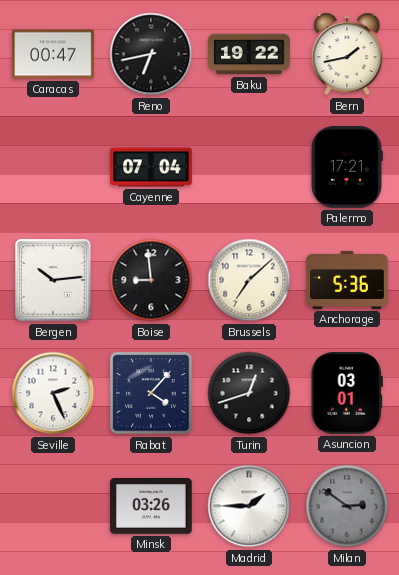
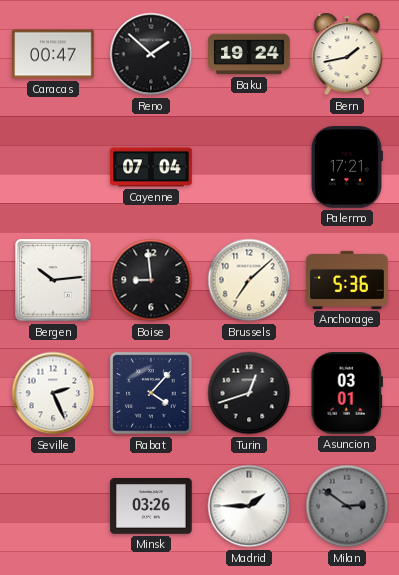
Reno: 6:43 -> 1:52 (151, 54)
Baku: 19:22 -> 19:24 (249, 54)
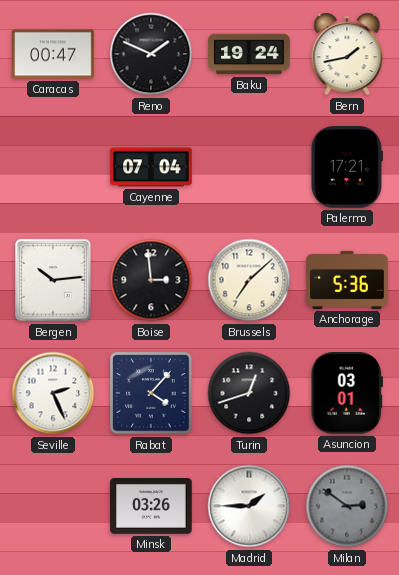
Reno: 1:52 -> 1:49 (151, 54)
Boise: 8:59 -> 2:59 (151, 280)
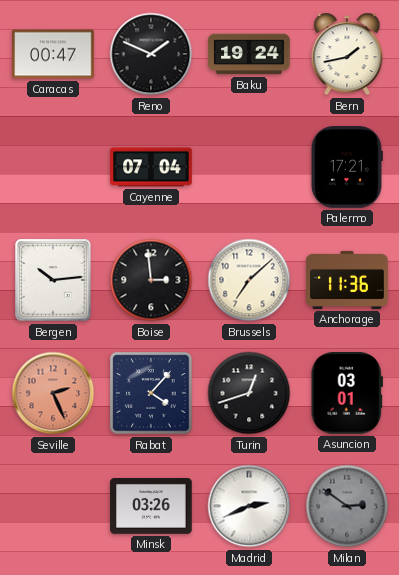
Anchorage: 5:36 -> 11:36 (347, 280)
Seville dial: white -> salmon (53, 393)
Madrid: 1:45 -> 2:41 (249, 506)
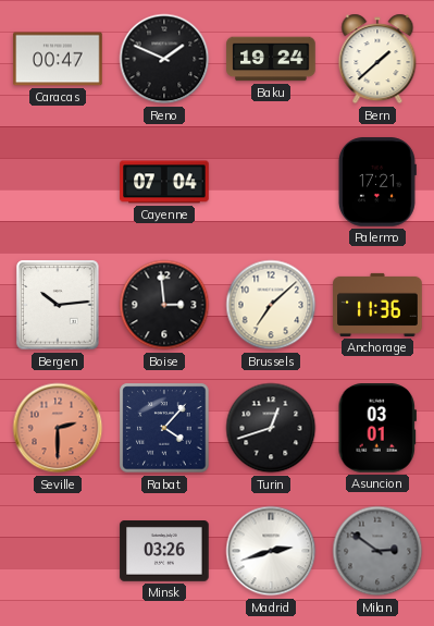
Bern: 1:43 -> 1:38 (377, 59)
Seville: 2:26 -> 2:30 (58, 428)
Madrid: 2:41 -> 2:42 (271, 551)
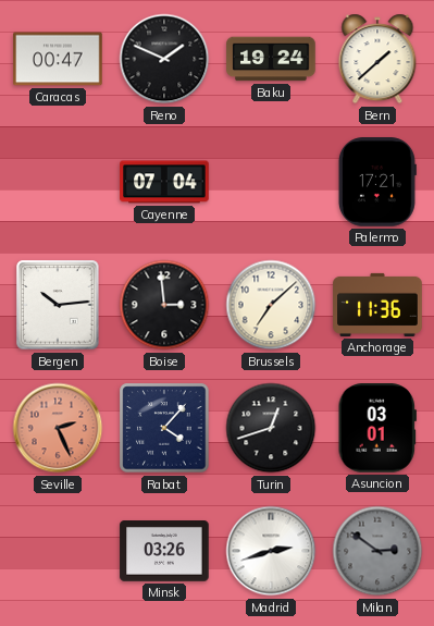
Seville: 2:30 -> 2:26 (58, 428)
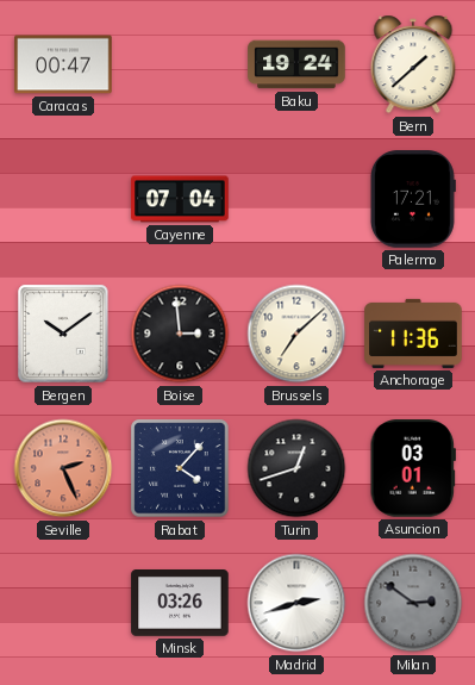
Reno: 1:49 -> none (164, 59)
Bergen: 10:14 -> 10:09 (63, 334)
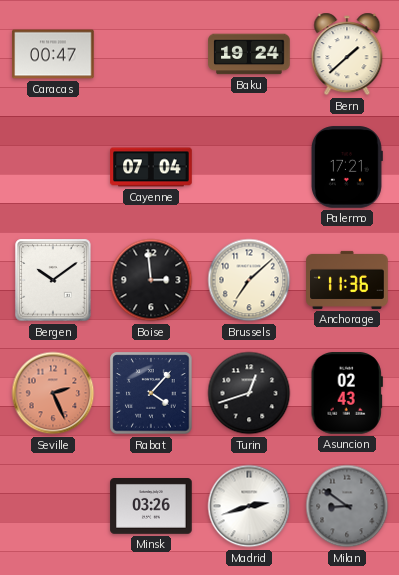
Asuncion: 03:01 -> 02:43 (347, 393)
Milan: 2:51 -> 8:51 (347, 506)
